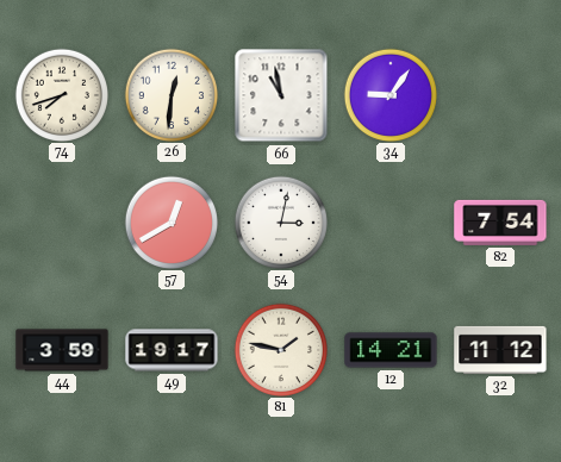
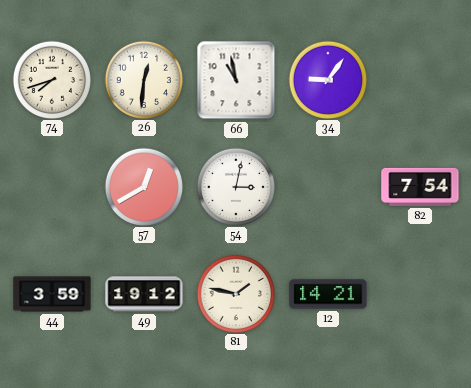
49: 19:17 -> 19:12 (144, 294)
32: 11:12 -> none (500, 350)
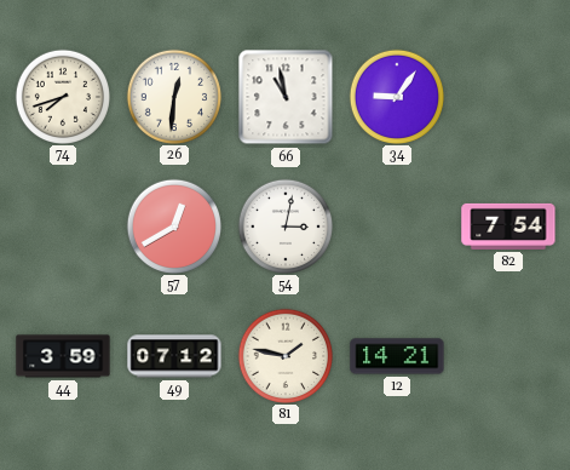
49: 19:12 -> 07:12 (174, 356)
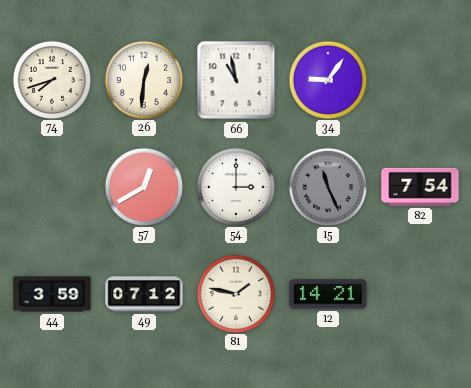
54: 3:02 -> 3:00 (235, 186)
15: none -> 11:26 (327, 186)
